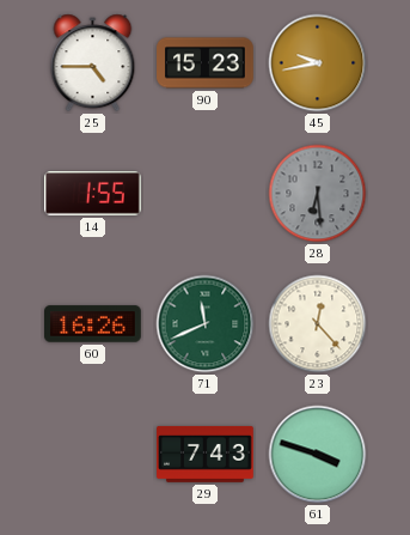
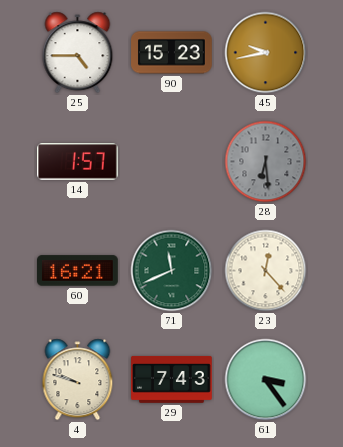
14: 1:55 -> 1:57 (78, 162)
60: 16:26 -> 16:21 (78, 271)
4: none -> 9:48 (78, 380)
61: 3:48 -> 3:24 (266, 380)
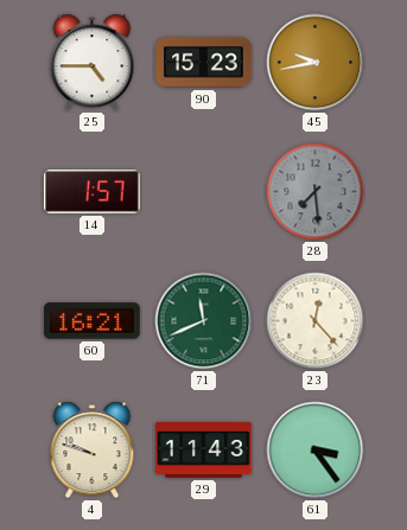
28: 6:29 -> 7:29 (316, 192)
29: 7:43 -> 11:43 (204, 449)
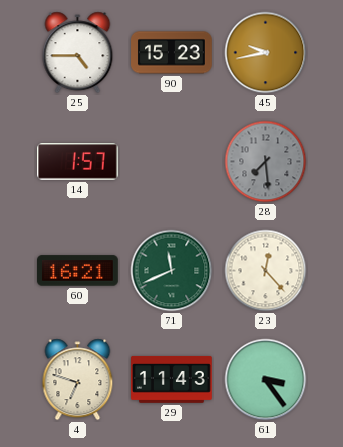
4: 9:48 -> 6:48 (78, 380)
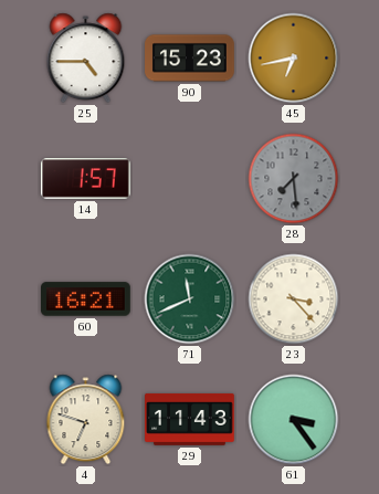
45: 9:43 -> 6:43 (294, 59)
23: 12:23 -> 3:23 (294, 299)
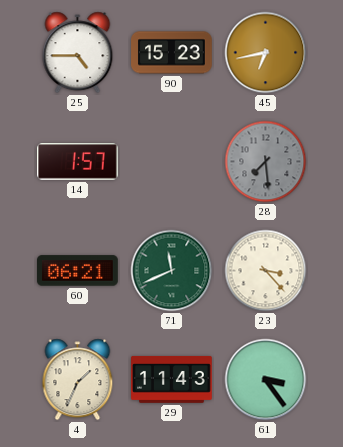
60: 16:21 -> 06:21 (78, 271)
4: 6:48 -> 1:34 (78, 380)
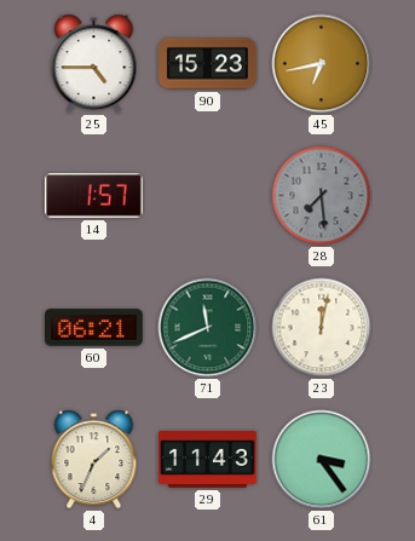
23: 3:23 -> 12:02 (322, 328)
